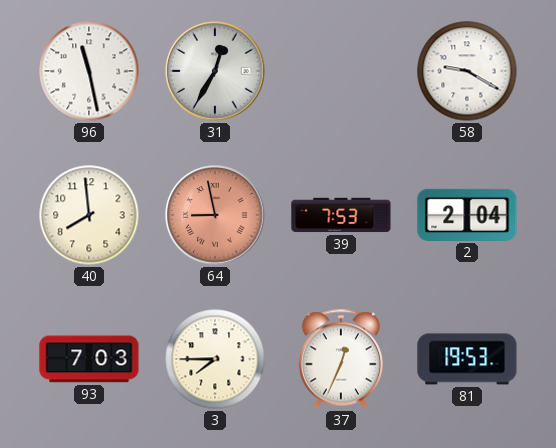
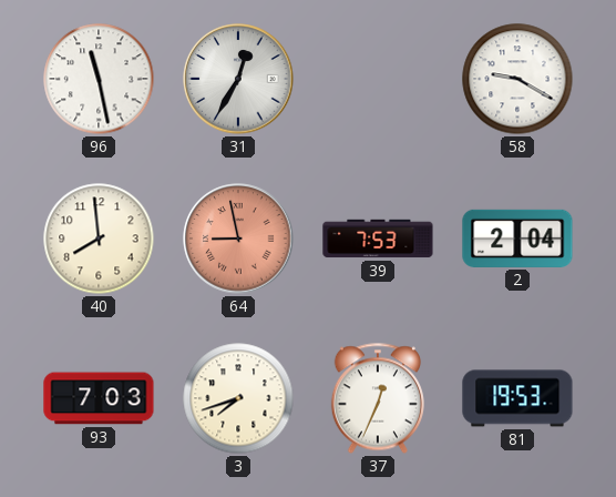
3: 7:45 -> 7:42 (238, 398)
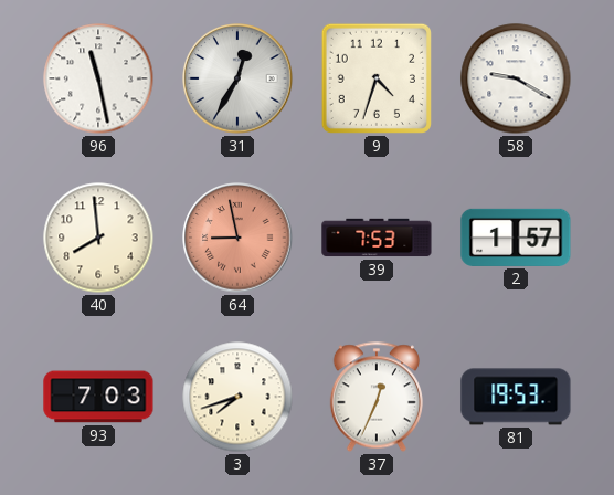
9: none -> 4:33 (377, 78)
2: 2:04 -> 1:57 (516, 238)
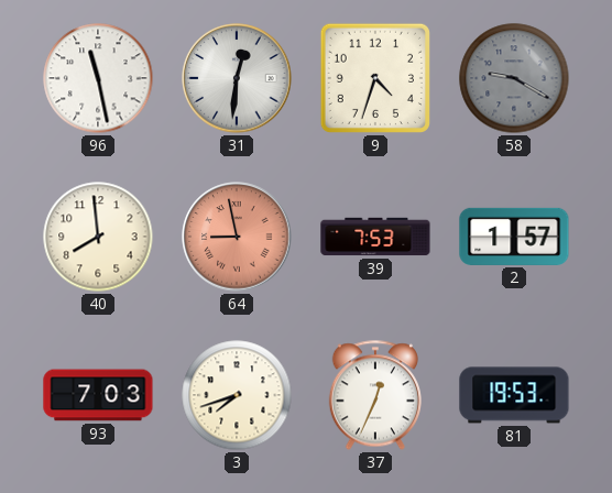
31: 12:35 -> 12:31 (237, 78)
58 dial: white -> grey (514, 78)
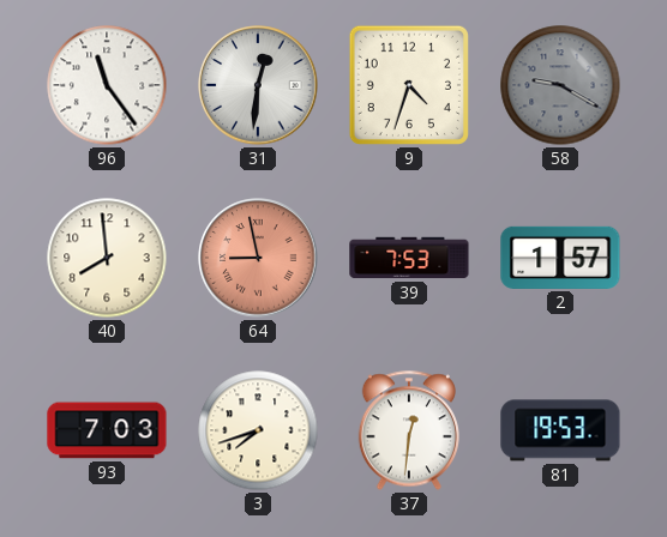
96: 11:28 -> 11:24 (107, 85)
37: 12:34 -> 12:31 (409, 430)
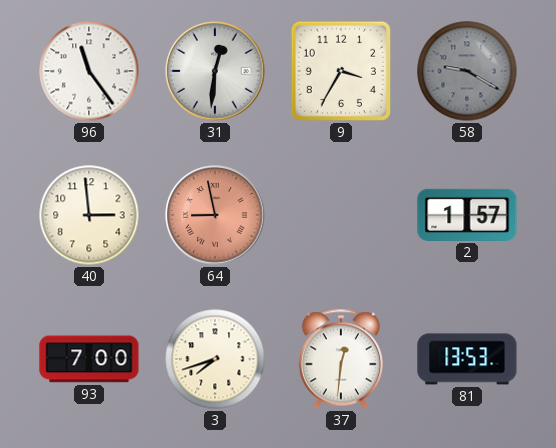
9: 4:33 -> 3:35 (341, 71)
40: 7:59 -> 2:59 (89, 215)
39: 7:53 -> none (409, 258)
93: 7:03 -> 7:00 (89, 359)
81: 19:53 -> 13:53 (467, 359)
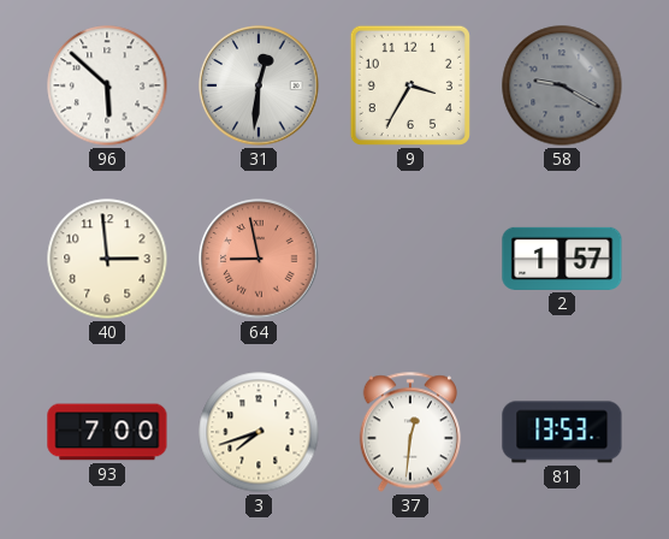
96: 11:24 -> 5:52 (107, 85)
